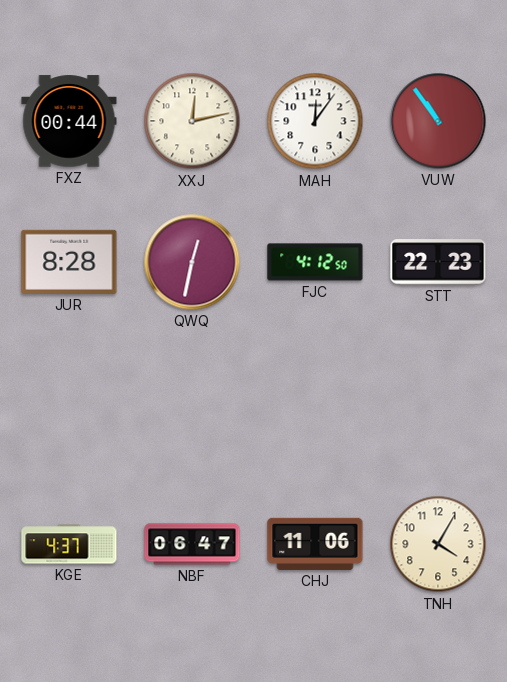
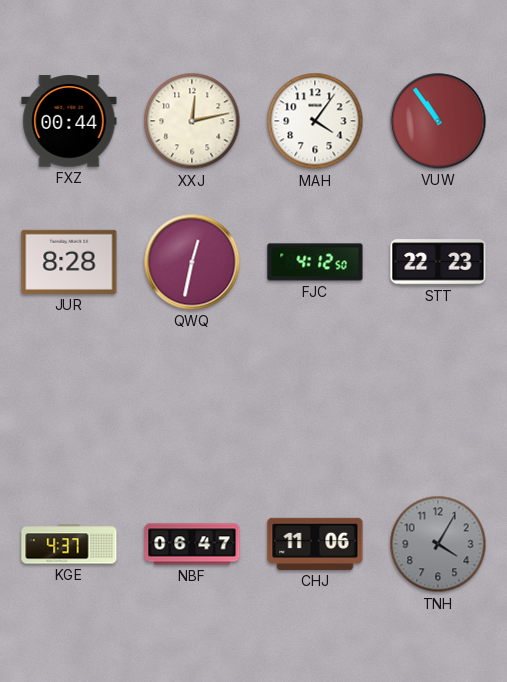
MAH: 12:06 -> 4:06 (315, 121)
TNH dial: cream -> grey (438, 544)
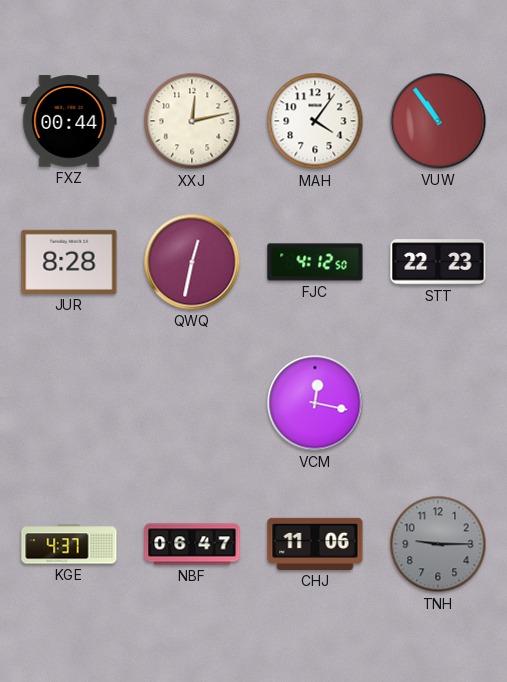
VCM: none -> 12:17 (315, 403)
TNH: 4:05 -> 9:15 (438, 544)
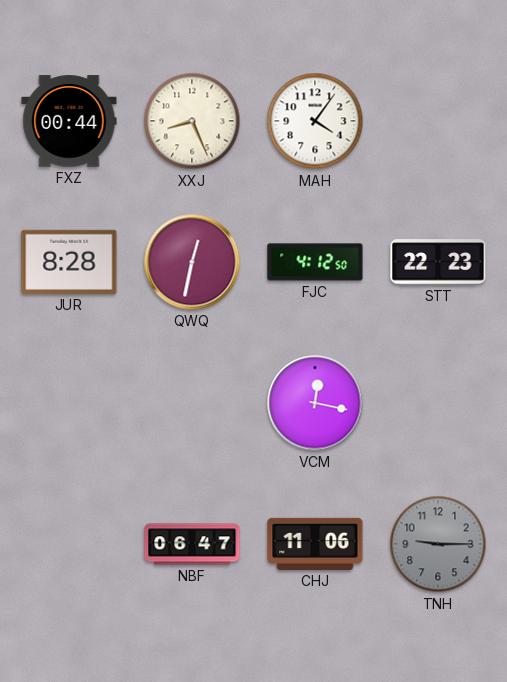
XXJ: 12:13 -> 8:26 (192, 121)
VUW: 10:54 -> none (438, 121)
KGE: 4:37 -> none (69, 544)
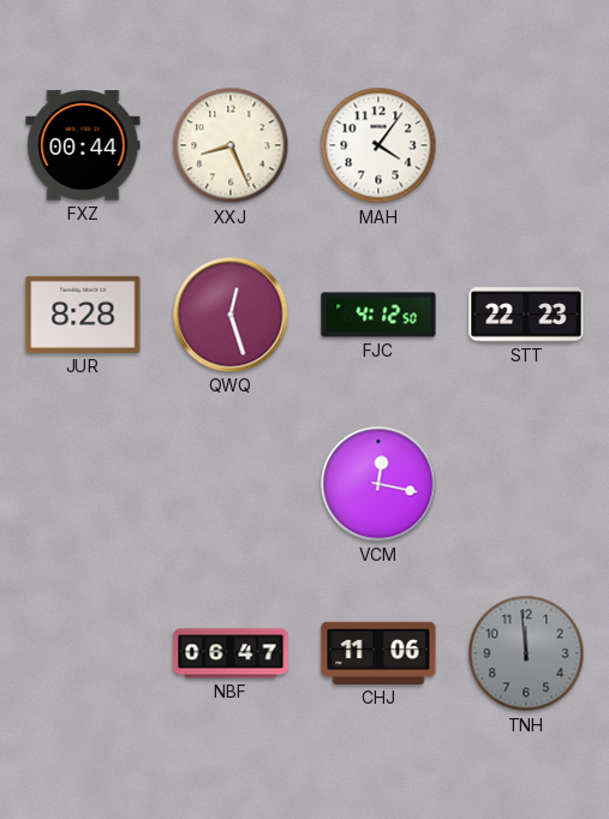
QWQ: 12:32 -> 12:27 (231, 315)
TNH: 9:15 -> 11:59 (526, 653)
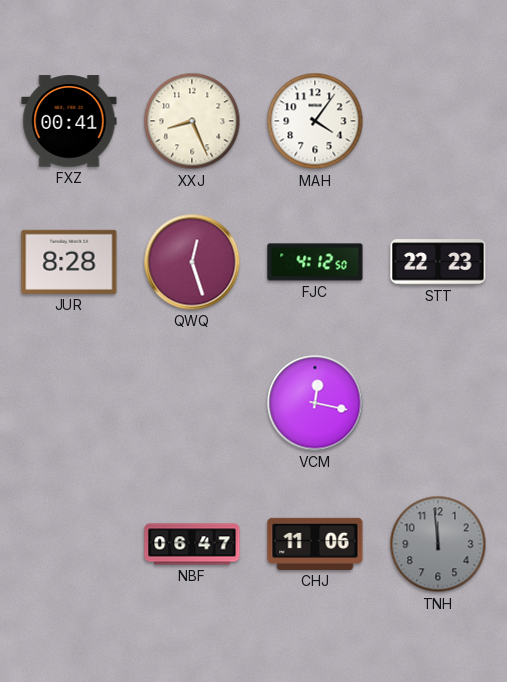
FXZ: 00:44 -> 00:41 (69, 121)
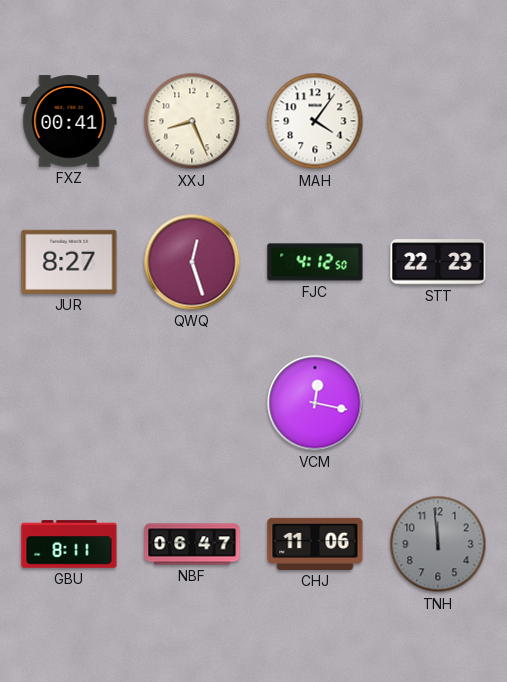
JUR: 8:28 -> 8:27 (69, 262)
GBU: none -> 8:11 (69, 544)
